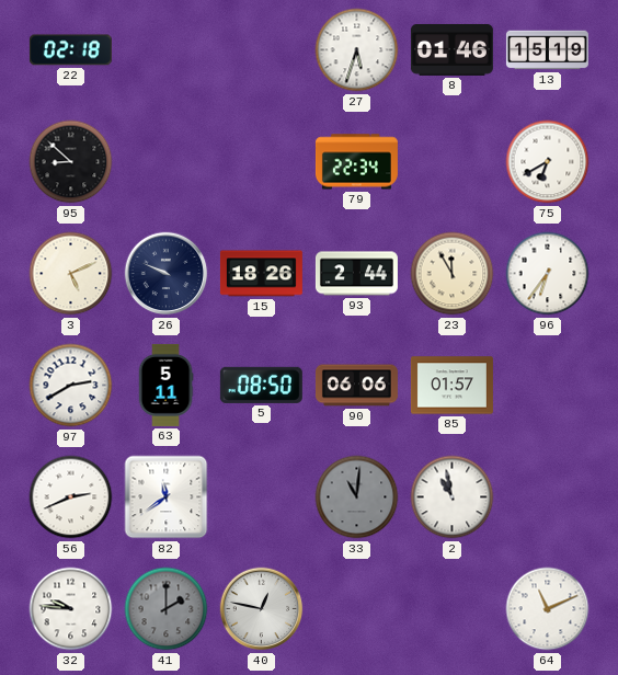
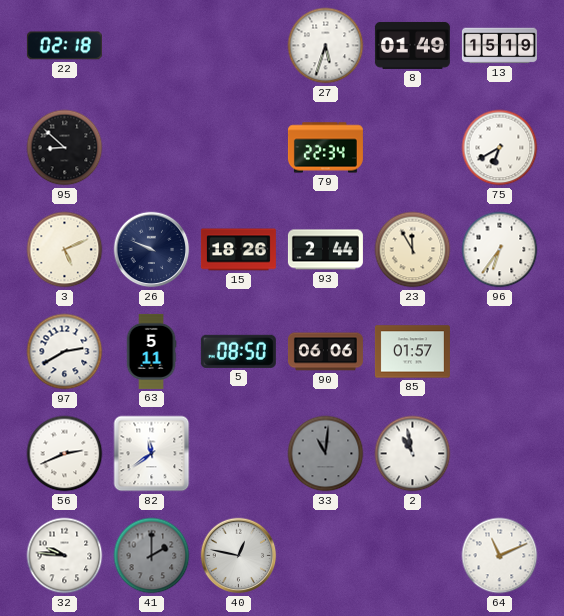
8: 01:46 -> 01:49 (412, 45)
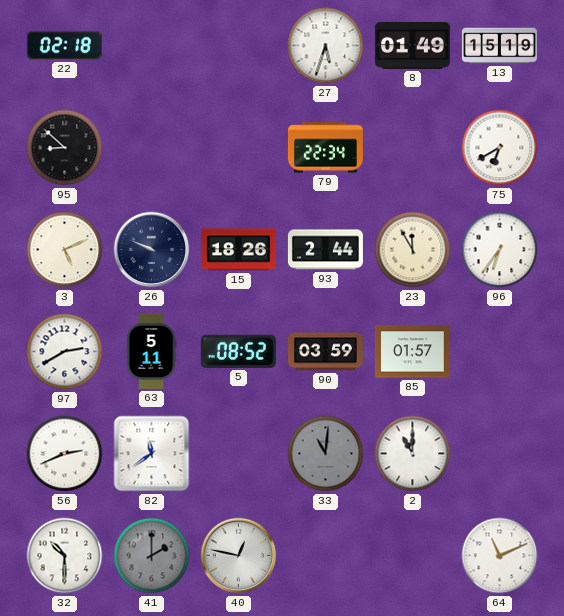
5: 08:50 -> 08:52 (238, 351)
90: 06:06 -> 03:59 (325, 352)
2: 10:58 -> 11:00 (413, 454)
32: 9:46 -> 10:30 (65, 556)
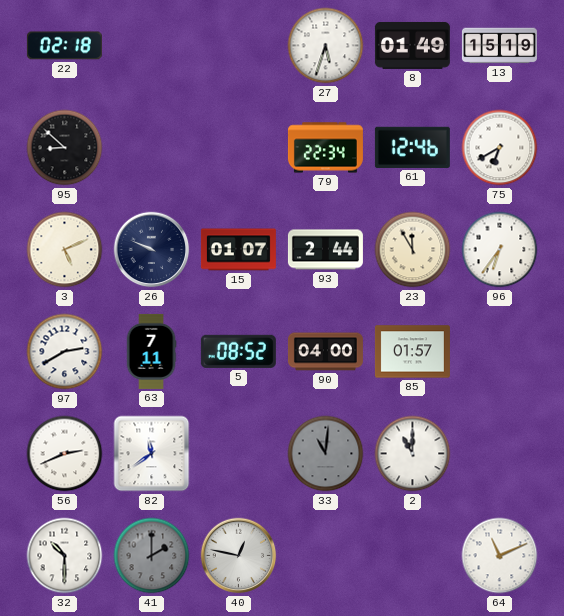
61: none -> 12:46 (412, 147)
15: 18:26 -> 01:07 (238, 250)
63: 5:11 -> 7:11 (151, 351)
90: 03:59 -> 04:00 (325, 352)
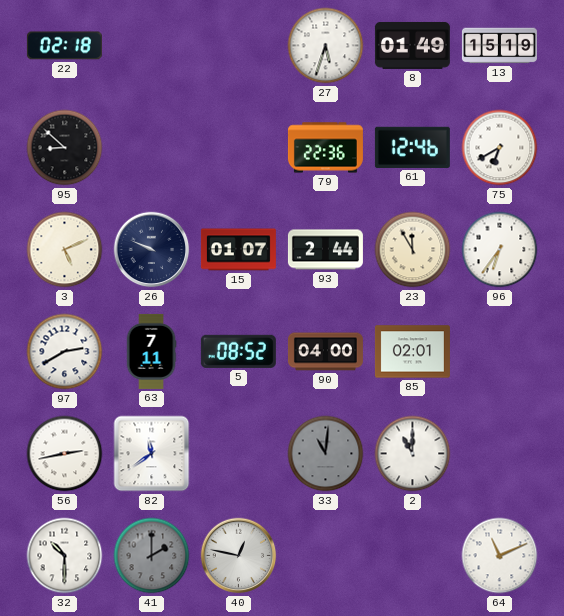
79: 22:34 -> 22:36 (325, 148)
85: 01:57 -> 02:01 (412, 352)
56: 2:41 -> 2:43 (65, 454)
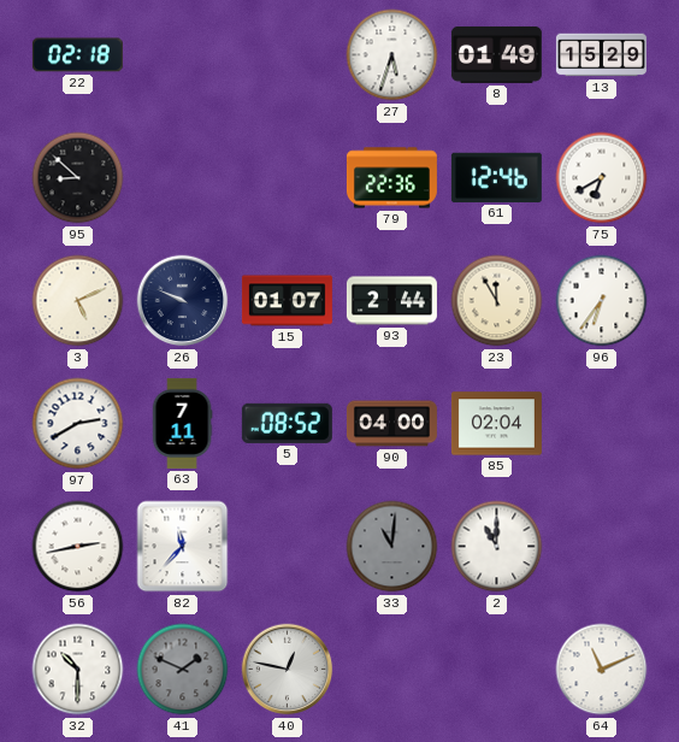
13: 15:19 -> 15:29 (601, 55)
85: 02:01 -> 02:04 (496, 424)
82: 11:39 -> 11:37 (183, 547)
41: 2:00 -> 1:49 (183, 670)
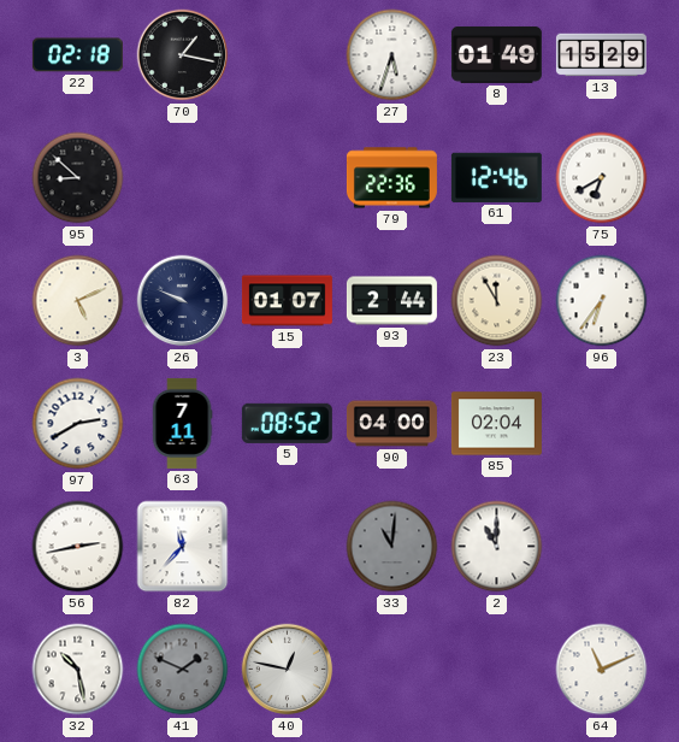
70: none -> 1:17 (183, 55)
32: 10:30 -> 10:28 (78, 670)
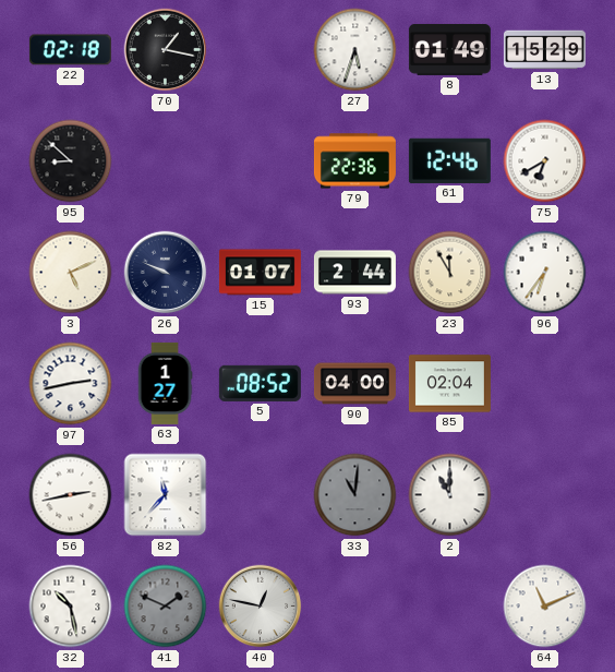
97: 2:40 -> 2:43 (71, 384)
63: 7:11 -> 1:27 (165, 383)
